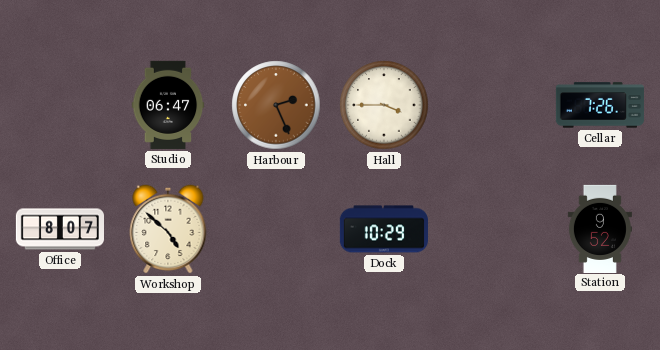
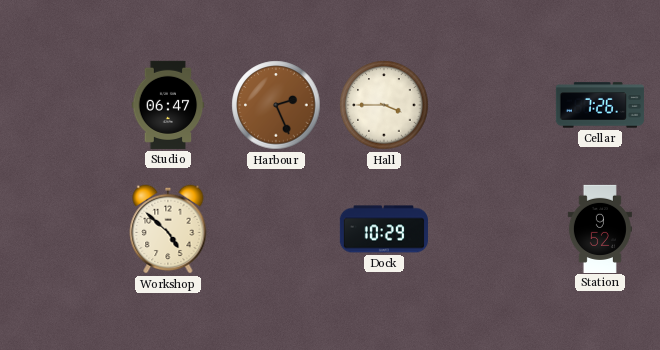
Office: 8:07 -> none (59, 229)
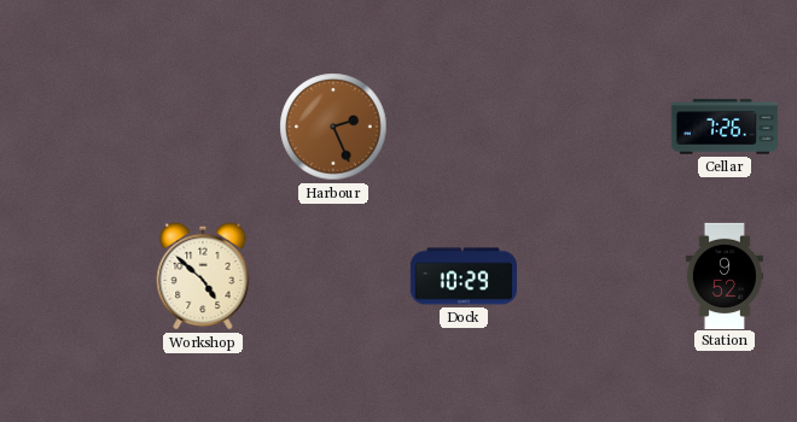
Studio: 06:47 -> none (168, 105)
Hall: 3:45 -> none (384, 105)
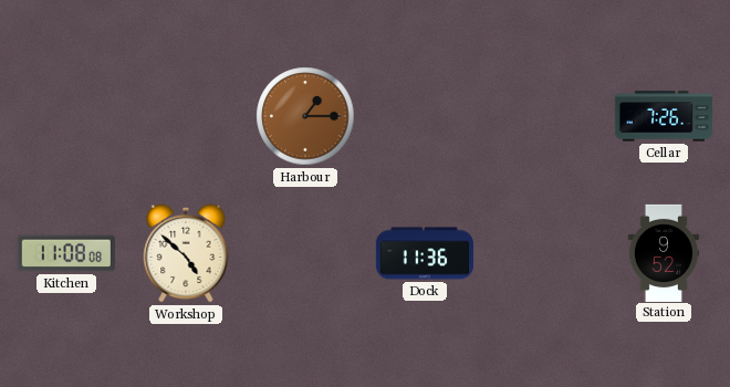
Harbour: 2:26 -> 1:15 (305, 116)
Kitchen: none -> 11:08 (66, 253)
Dock: 10:29 -> 11:36 (425, 253)
